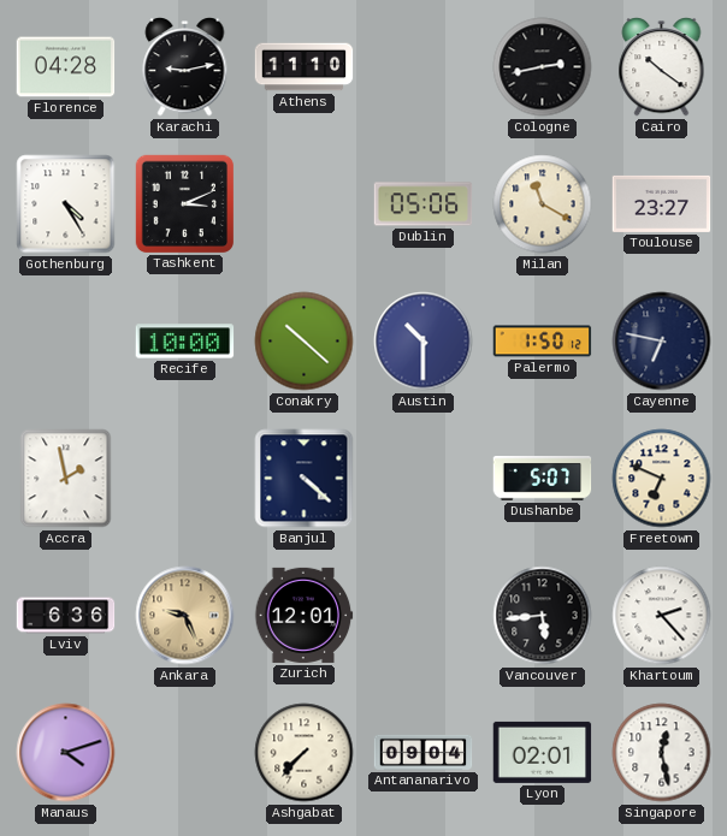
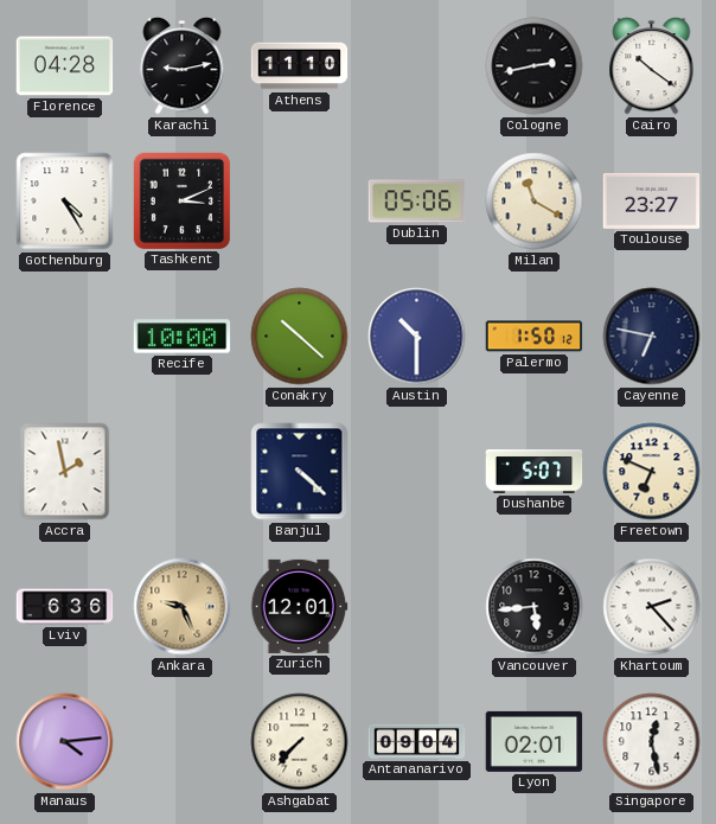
Manaus: 4:12 -> 4:14 (65, 742)
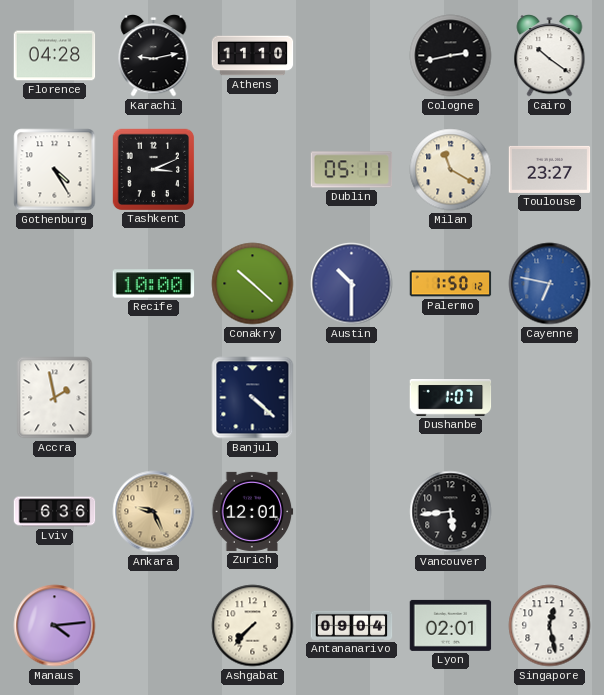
Dublin: 05:06 -> 05:11 (352, 170)
Cayenne dial: navy -> blue (550, 284)
Dushanbe: 5:07 -> 1:07 (451, 398)
Freetown: 6:49 -> none (652, 472)
Khartoum: 2:23 -> none (652, 607)
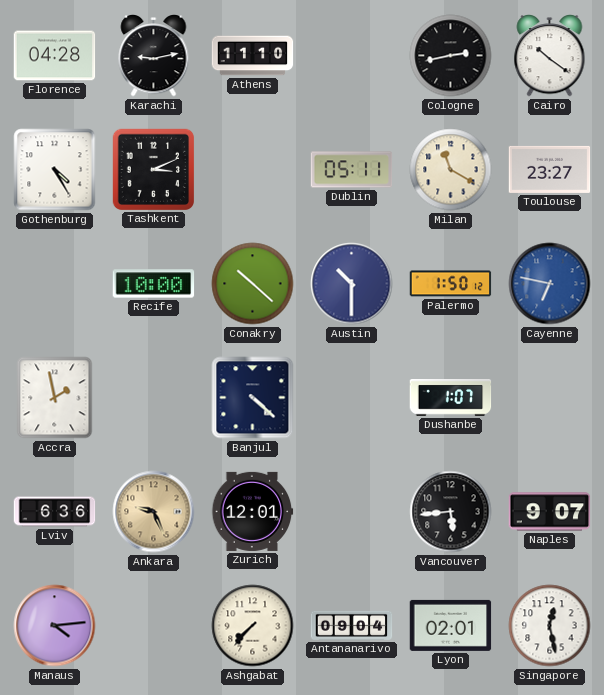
Naples: none -> 9:07 (550, 512)
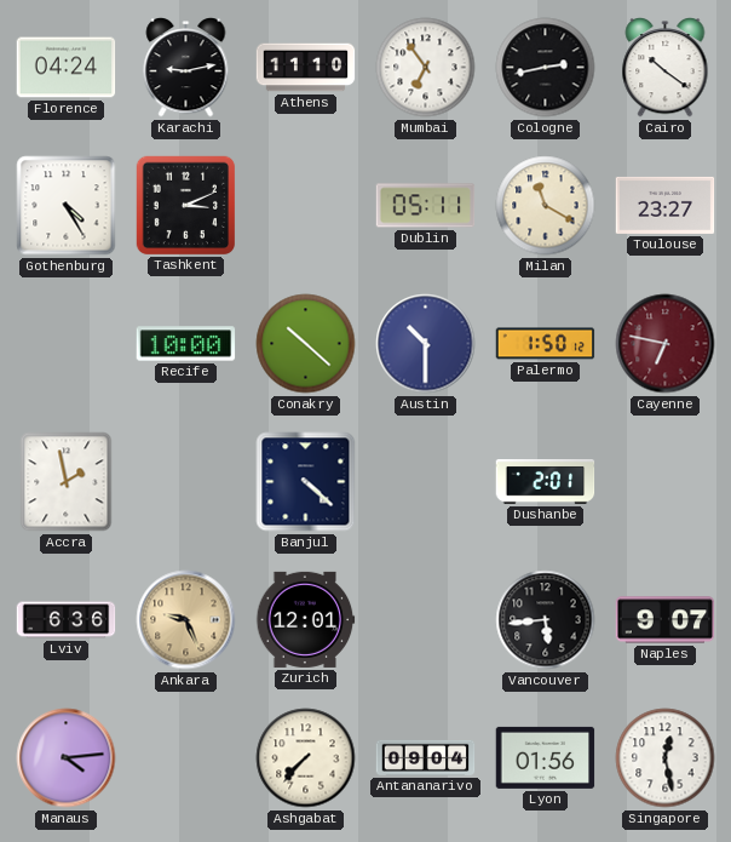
Florence: 04:28 -> 04:24 (67, 68)
Mumbai: none -> 6:54 (426, 68)
Cayenne dial: blue -> burgundy (666, 344)
Dushanbe: 1:07 -> 2:01 (546, 482)
Lyon: 02:01 -> 01:56 (546, 757)
